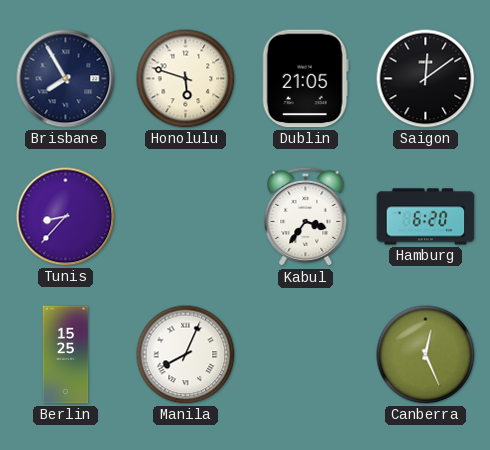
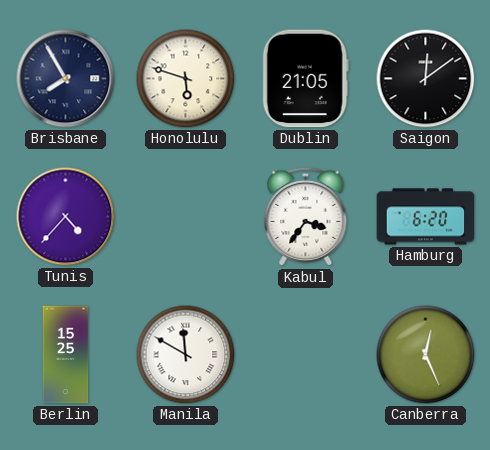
Tunis: 8:37 -> 4:37 (66, 217)
Manila: 8:04 -> 11:50 (186, 355)
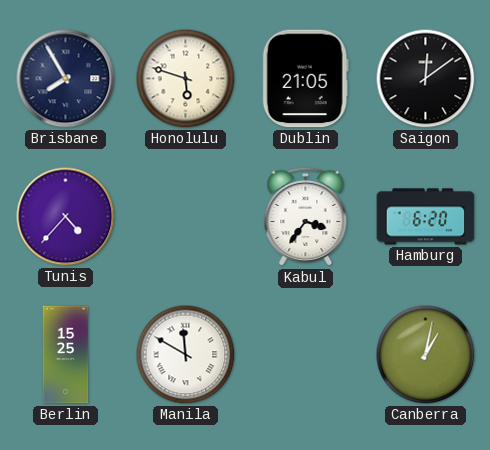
Canberra: 12:26 -> 1:02 (426, 355)
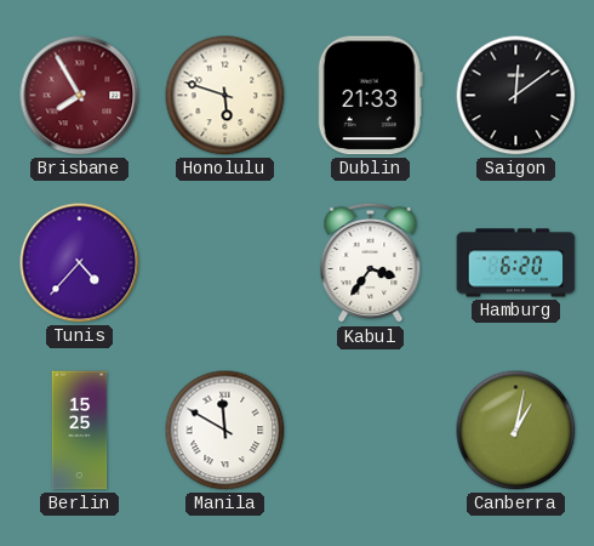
Brisbane dial: navy -> burgundy (80, 96)
Dublin: 21:05 -> 21:33 (370, 96)
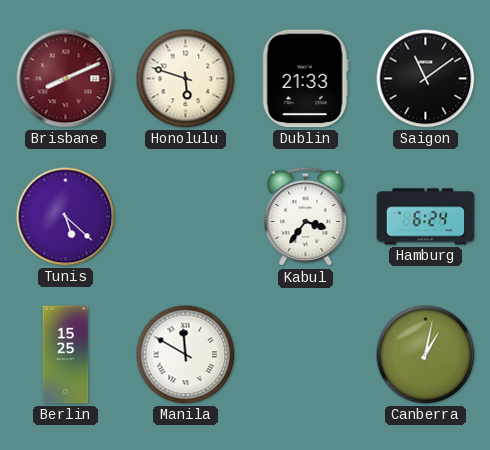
Brisbane: 7:55 -> 8:11 (66, 79)
Saigon: 12:09 -> 11:09 (426, 79)
Tunis: 4:37 -> 5:22 (66, 217)
Hamburg: 6:20 -> 6:24 (426, 217)
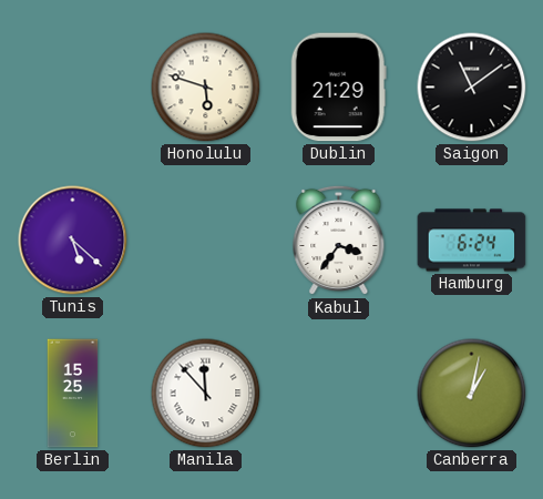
Brisbane: 8:11 -> none (66, 79)
Dublin: 21:33 -> 21:29 (338, 88)
Manila: 11:50 -> 11:53 (206, 394)
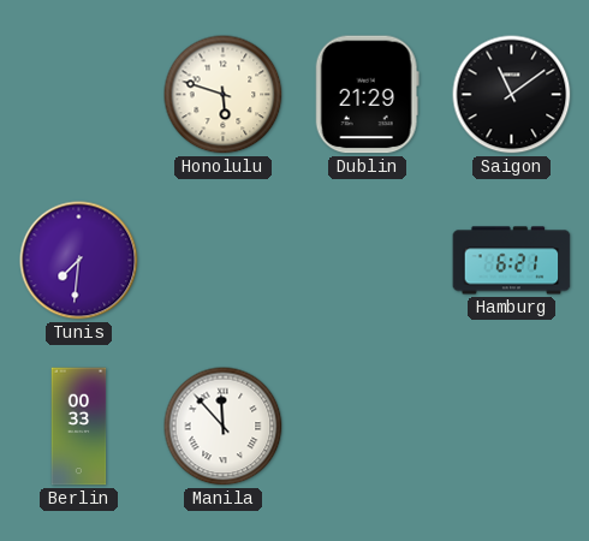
Tunis: 5:22 -> 7:31 (79, 261)
Kabul: 3:36 -> none (339, 241)
Hamburg: 6:24 -> 6:21 (512, 261)
Berlin: 15:25 -> 00:33 (79, 427)
Canberra: 1:02 -> none (472, 394)
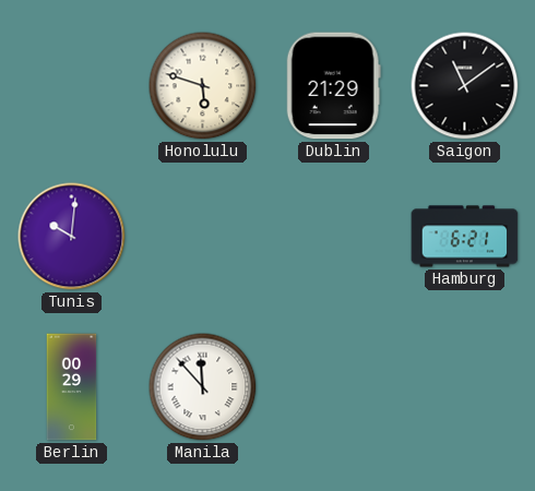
Tunis: 7:31 -> 10:01 (72, 237)
Berlin: 00:33 -> 00:29 (72, 387)
